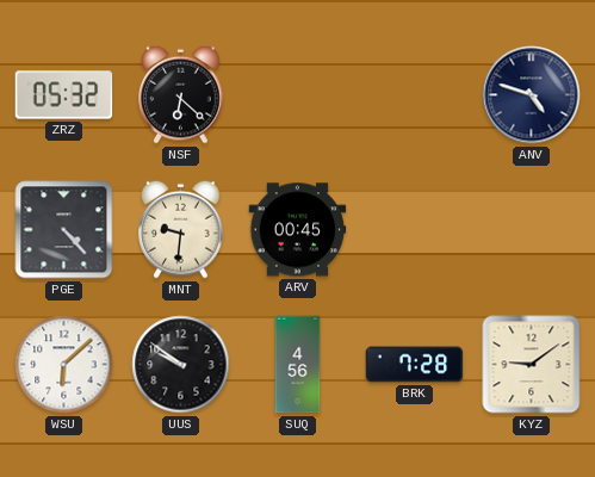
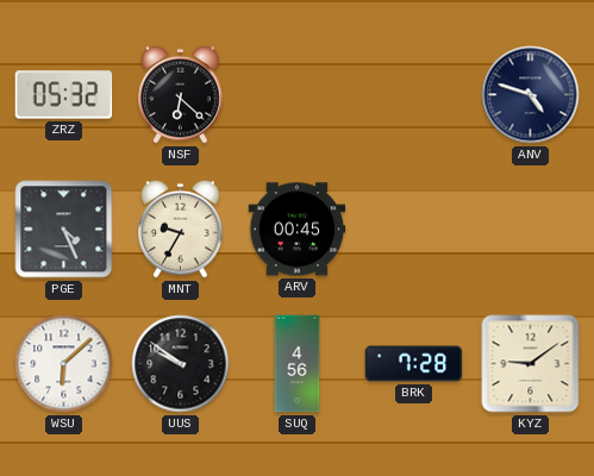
PGE: 4:23 -> 4:26 (64, 230)
MNT: 9:31 -> 9:35 (181, 228)
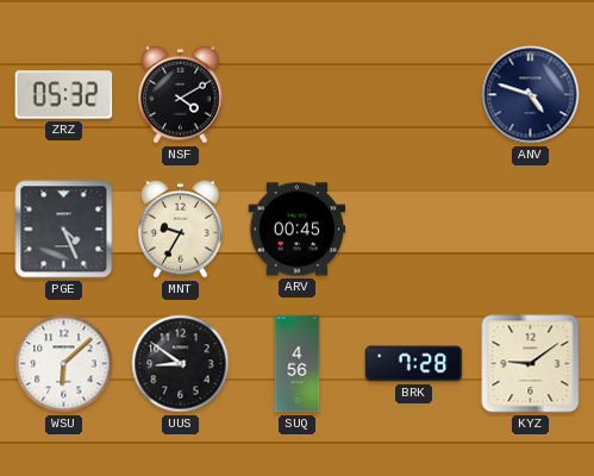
NSF: 6:22 -> 4:10 (181, 94)
UUS: 9:51 -> 8:51 (181, 364)
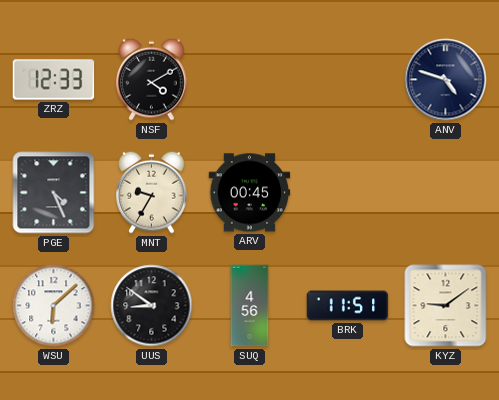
ZRZ: 05:32 -> 12:33 (54, 80)
BRK: 7:28 -> 11:51 (348, 306)
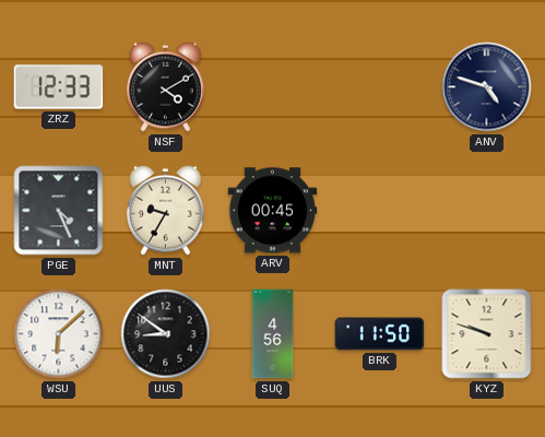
BRK: 11:51 -> 11:50 (380, 334)
KYZ: 9:09 -> 9:48 (487, 334)
